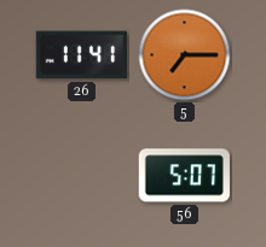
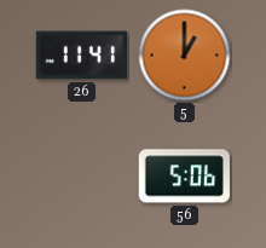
5: 7:15 -> 1:00 (185, 56)
56: 5:07 -> 5:06 (184, 177)
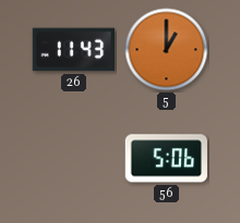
26: 11:41 -> 11:43 (73, 50)
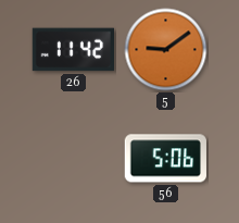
26: 11:43 -> 11:42 (73, 50)
5: 1:00 -> 9:09 (166, 50)
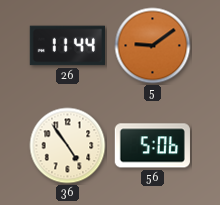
26: 11:42 -> 11:44 (67, 46)
36: none -> 4:54 (68, 146)
